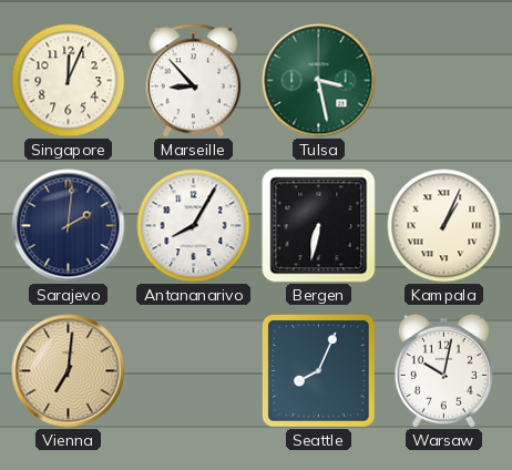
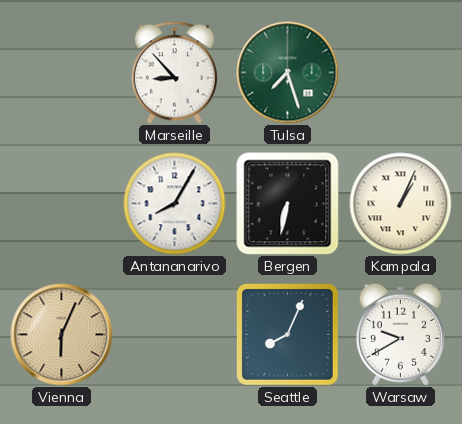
Singapore: 12:04 -> none (69, 81)
Tulsa: 3:28 -> 7:27 (288, 73)
Sarajevo: 2:01 -> none (69, 226)
Vienna: 7:01 -> 6:04 (62, 335)
Warsaw: 10:02 -> 9:40 (400, 334)
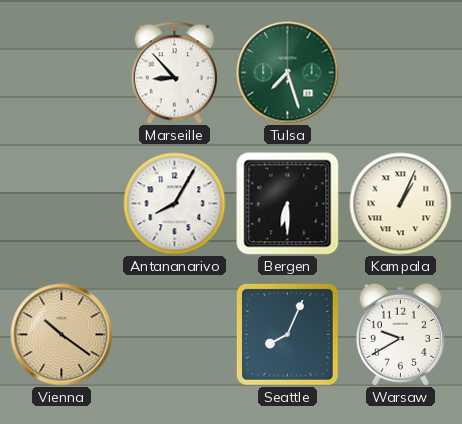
Bergen: 6:32 -> 6:30 (288, 204)
Vienna: 6:04 -> 10:21 (62, 335)
